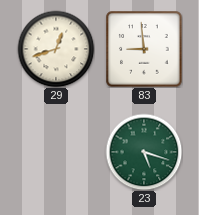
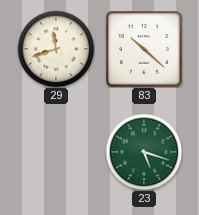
29: 12:42 -> 11:42 (56, 49)
83: 8:59 -> 10:22 (144, 49)
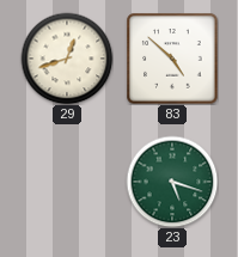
29: 11:42 -> 12:42 (67, 59)
83: 10:22 -> 4:52 (172, 59)
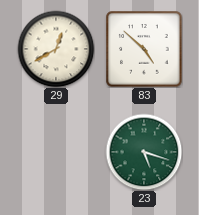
29: 12:42 -> 12:40 (56, 49)
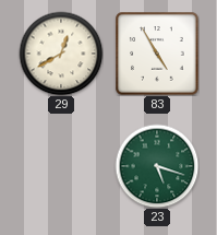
83: 4:52 -> 4:55 (157, 54)
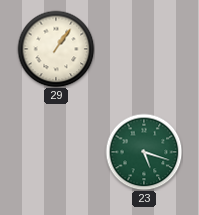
29: 12:40 -> 1:06 (56, 49)
83: 4:55 -> none (157, 54)
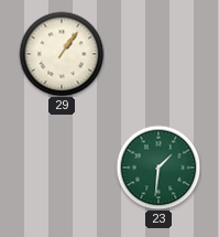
23: 5:18 -> 1:31 (158, 168)
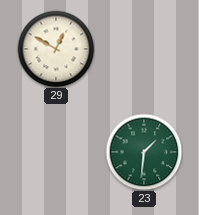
29: 1:06 -> 12:50 (56, 49)
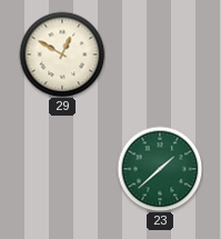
23: 1:31 -> 1:38 (160, 169)
